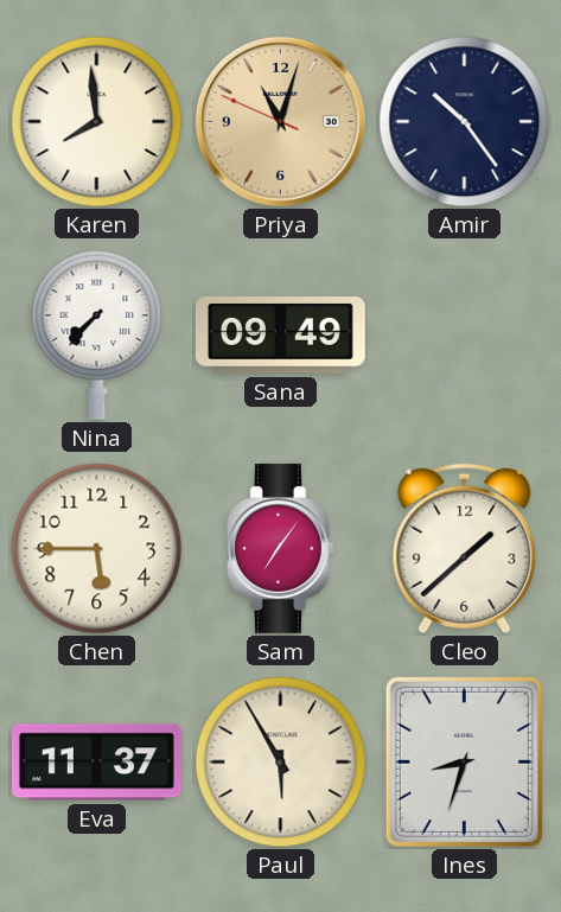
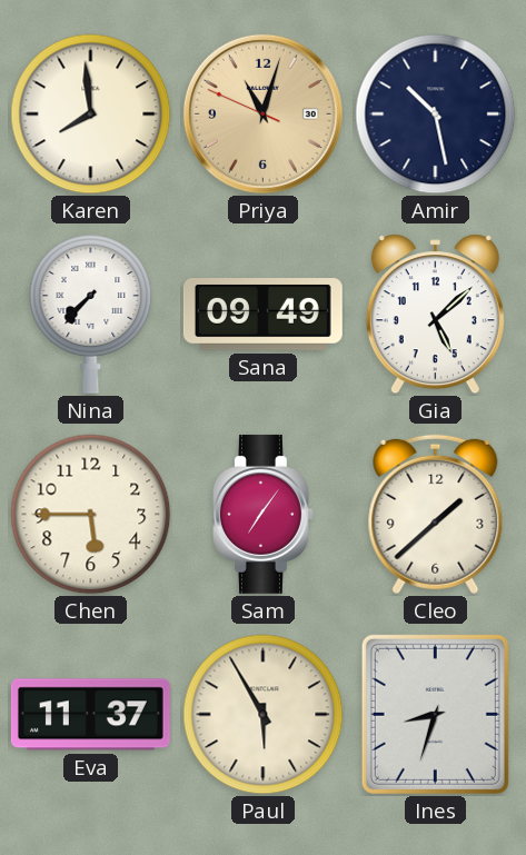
Amir: 10:24 -> 10:28 (436, 115)
Gia: none -> 5:08 (435, 315)
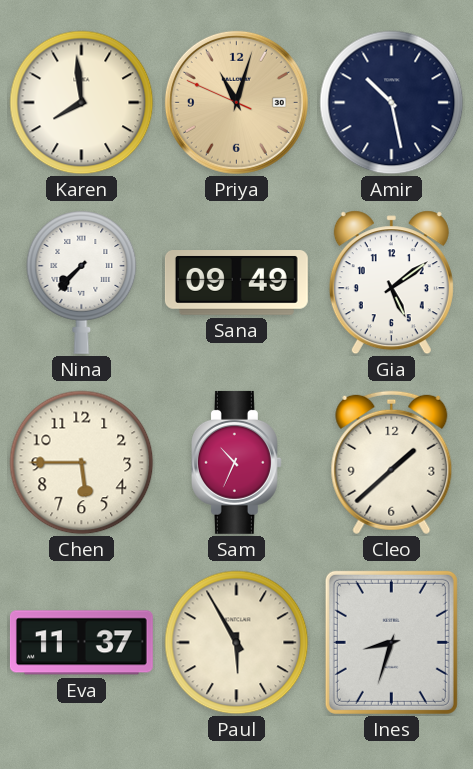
Gia: 5:08 -> 5:09 (391, 283)
Sam: 7:06 -> 10:34 (236, 462)
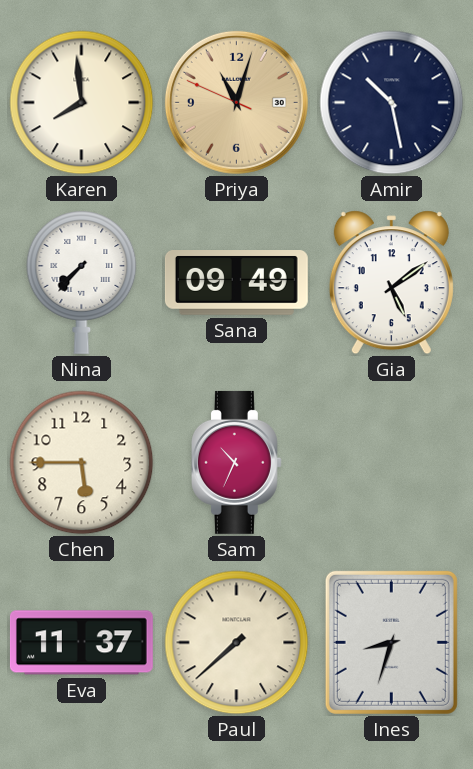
Cleo: 1:38 -> none (392, 463)
Paul: 5:55 -> 7:38 (237, 643)
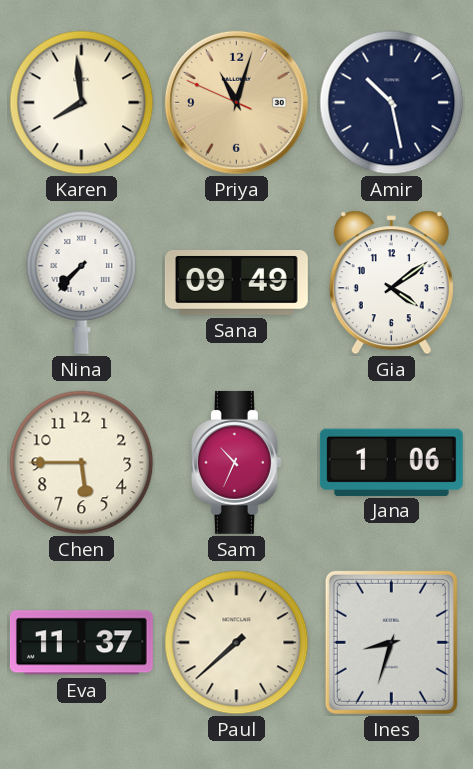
Gia: 5:09 -> 4:09 (391, 283)
Jana: none -> 1:06 (391, 462)
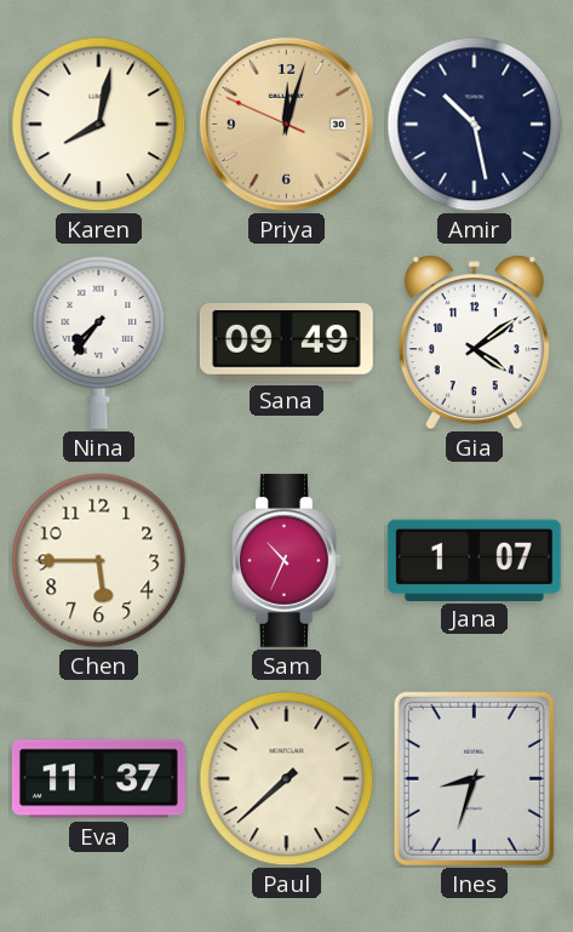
Karen: 7:59 -> 8:02 (99, 125)
Priya: 11:02 -> 12:02 (286, 124)
Nina: 7:37 -> 7:36 (99, 342)
Jana: 1:06 -> 1:07 (474, 560)
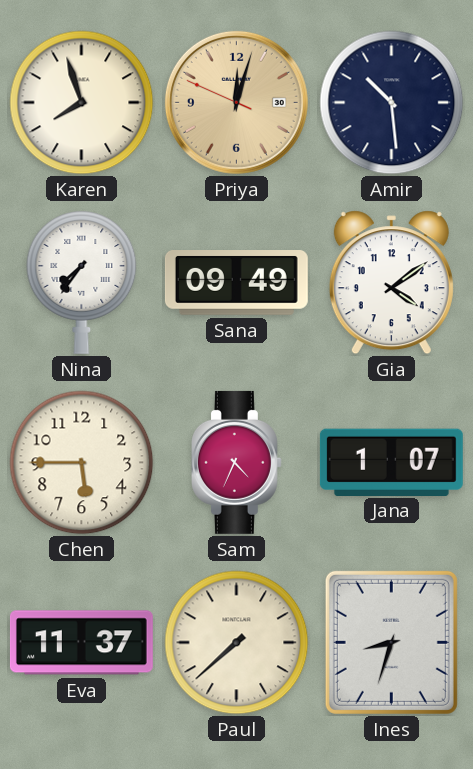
Karen: 8:02 -> 7:57 (82, 103)
Amir: 10:28 -> 10:29 (392, 103)
Sam: 10:34 -> 4:34 (236, 462)
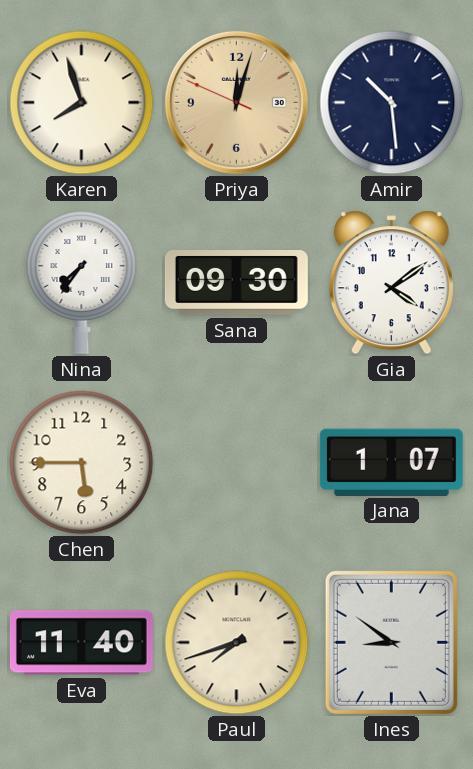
Sana: 09:49 -> 09:30 (236, 283)
Sam: 4:34 -> none (236, 462)
Eva: 11:37 -> 11:40 (81, 643)
Paul: 7:38 -> 7:42 (237, 643)
Ines: 8:33 -> 8:51 (391, 642)
